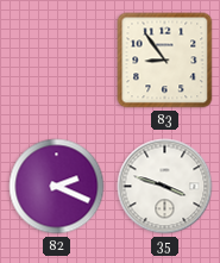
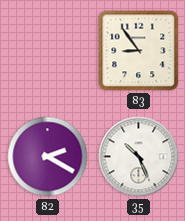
82: 2:19 -> 2:20 (48, 157)
35: 3:48 -> 10:26 (139, 157)
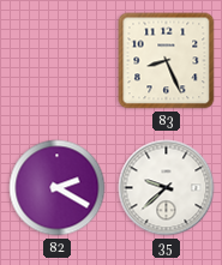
83: 8:54 -> 8:26 (167, 61)
35: 10:26 -> 9:38 (167, 188)
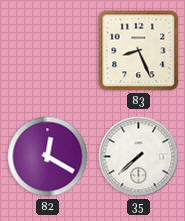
82: 2:20 -> 12:20 (48, 157)
35: 9:38 -> 7:38 (139, 157)
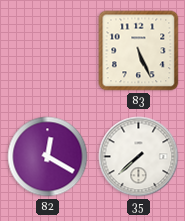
83: 8:26 -> 5:26 (139, 51)
